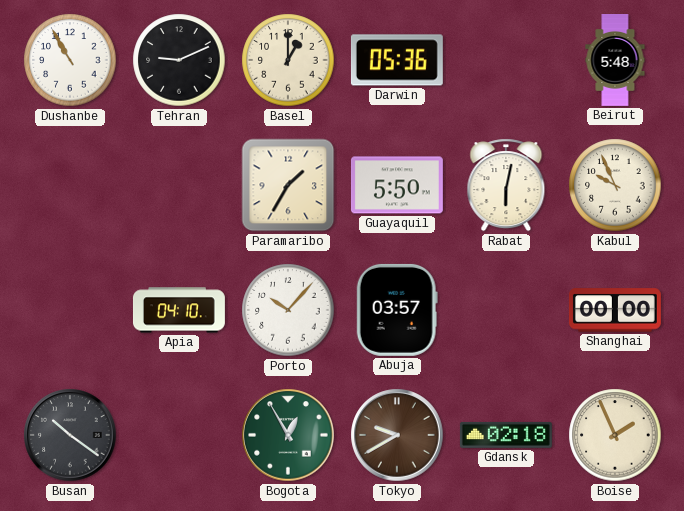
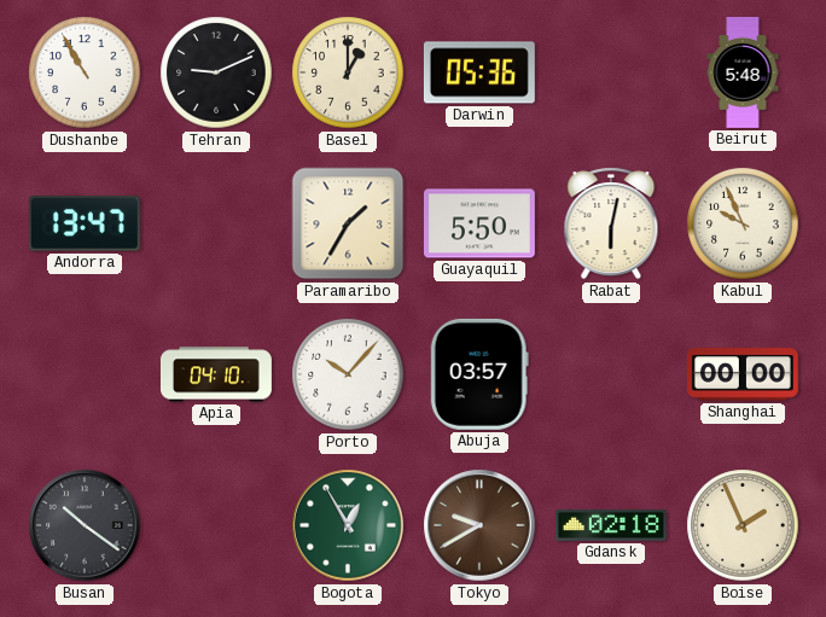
Andorra: none -> 13:47 (85, 223)
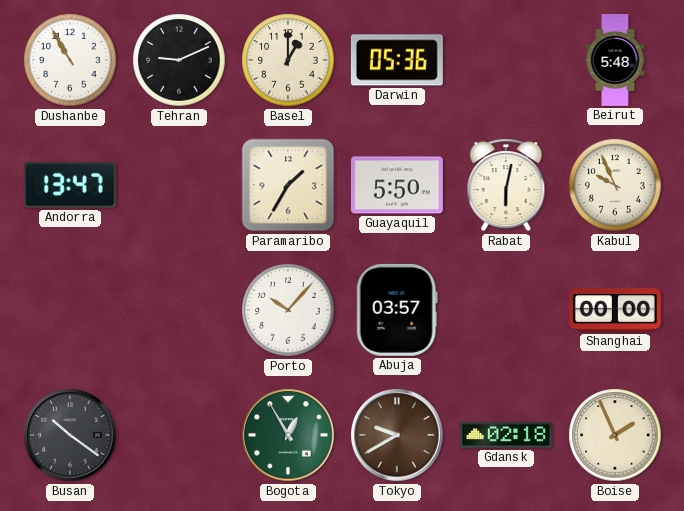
Apia: 04:10 -> none (216, 374)
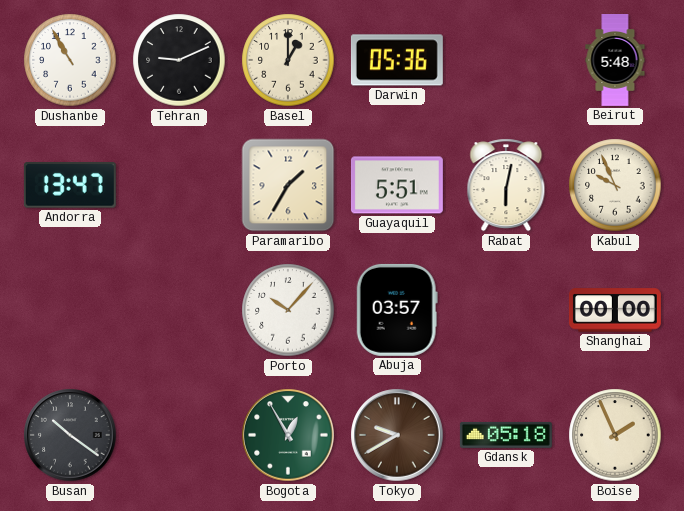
Guayaquil: 5:50 -> 5:51 (397, 185)
Gdansk: 02:18 -> 05:18 (506, 435)
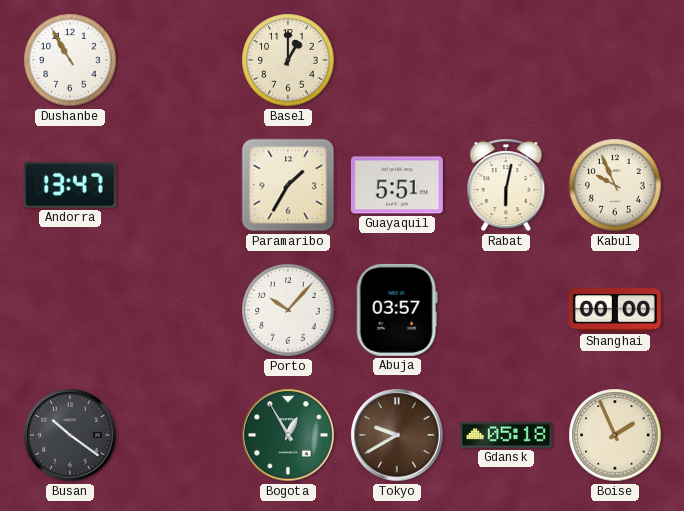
Tehran: 9:11 -> none (179, 60)
Darwin: 05:36 -> none (397, 60)
Beirut: 5:48 -> none (615, 61)
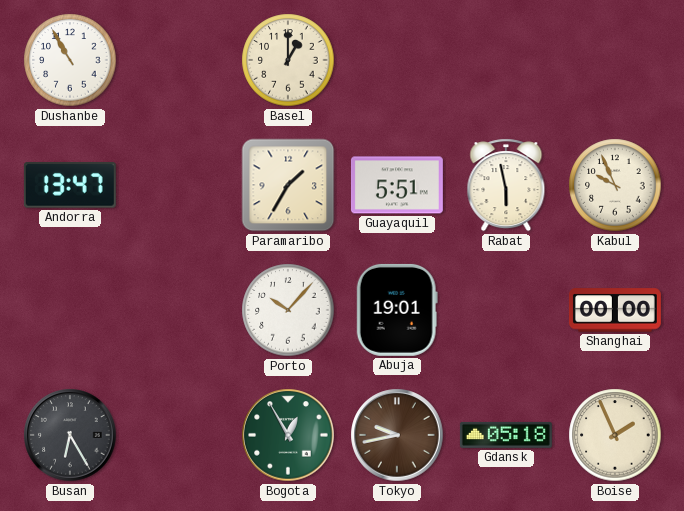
Rabat: 6:02 -> 5:58 (506, 185)
Abuja: 03:57 -> 19:01 (397, 310)
Busan: 10:21 -> 6:25 (70, 435)
Tokyo: 9:40 -> 9:43 (397, 435)
